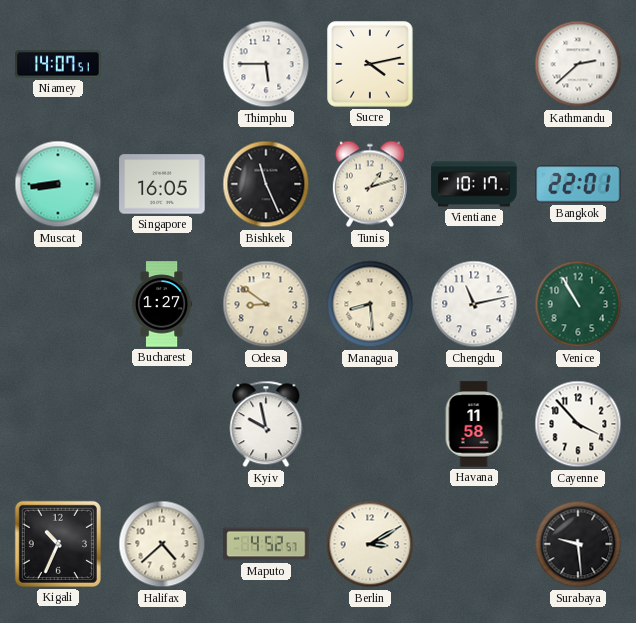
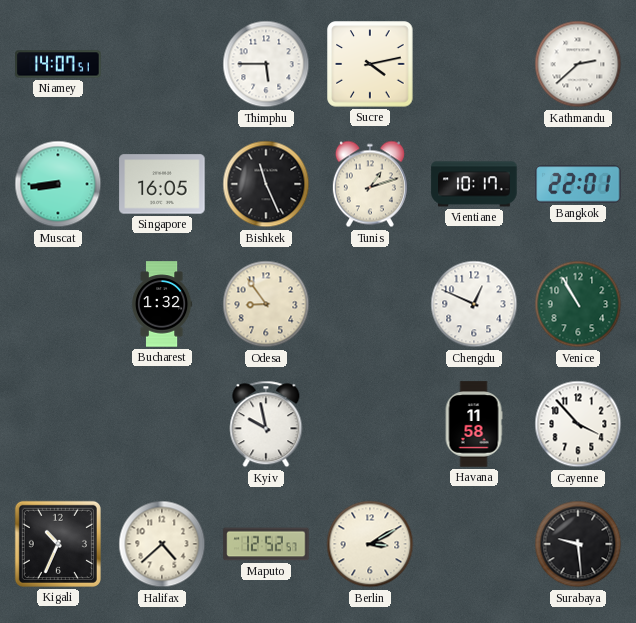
Bucharest: 1:27 -> 1:32 (162, 304)
Odesa: 8:51 -> 8:54 (266, 304)
Managua: 8:29 -> none (370, 304)
Chengdu: 11:13 -> 12:49 (474, 304)
Maputo: 4:52 -> 12:52 (266, 544)
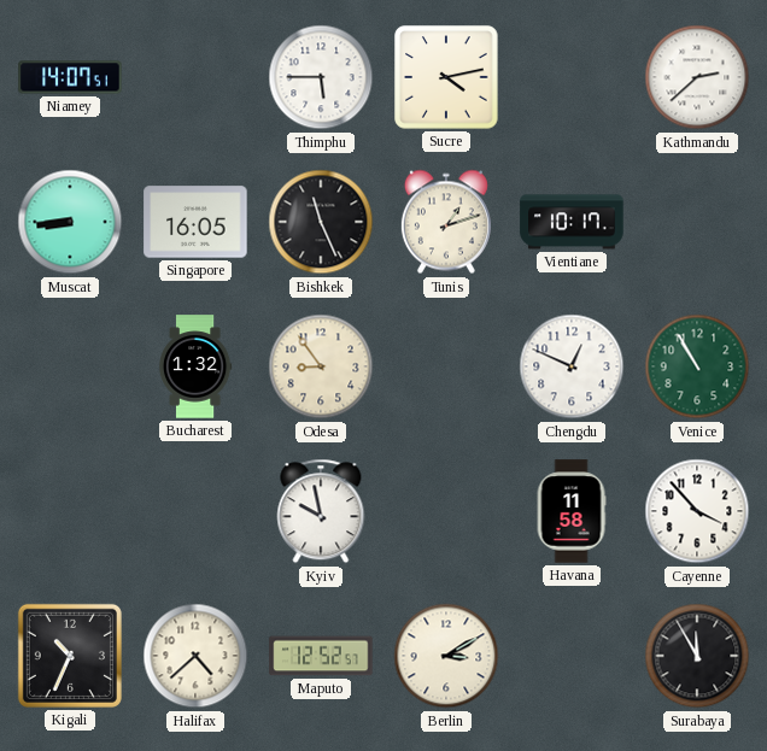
Bangkok: 22:01 -> none (578, 184)
Surabaya: 9:29 -> 11:55 (697, 656)
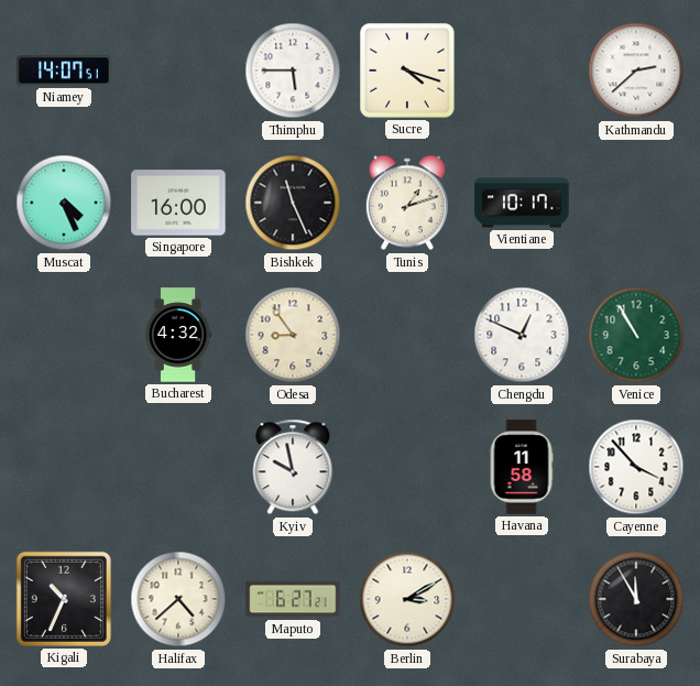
Sucre: 4:13 -> 4:18 (407, 70)
Muscat: 8:44 -> 4:26 (64, 203)
Singapore: 16:05 -> 16:00 (178, 203)
Bucharest: 1:32 -> 4:32 (178, 335)
Maputo: 12:52 -> 6:27 (293, 599)
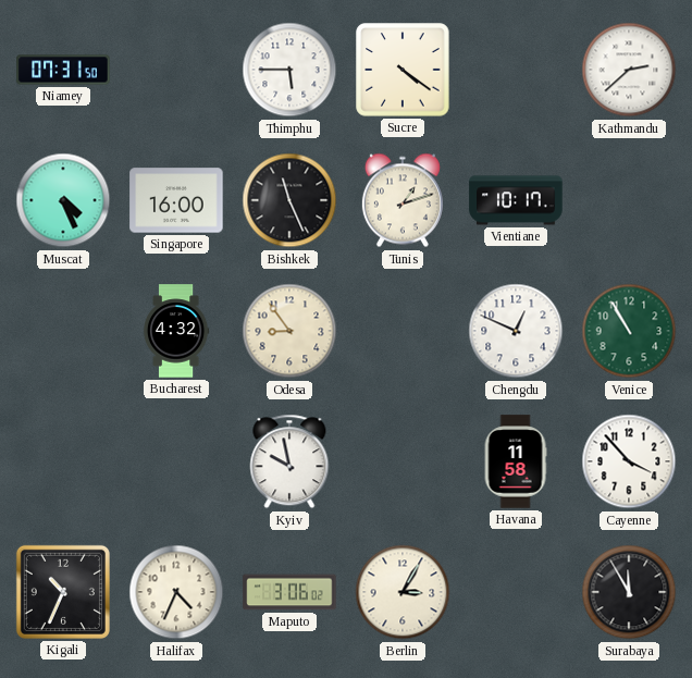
Niamey: 14:07 -> 07:31 (63, 70)
Sucre: 4:18 -> 4:21 (403, 70)
Halifax: 4:38 -> 4:34 (176, 592)
Maputo: 6:27 -> 3:06 (289, 592)
Berlin: 3:10 -> 3:05 (403, 592)
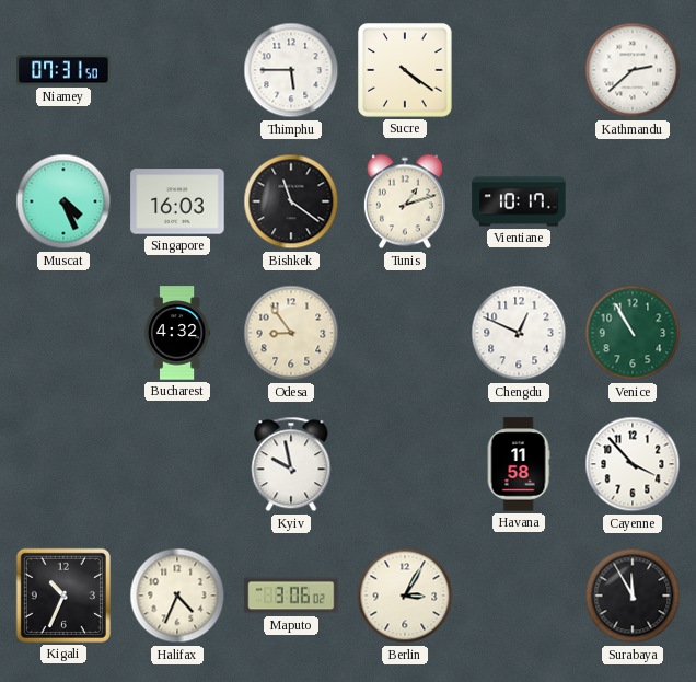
Singapore: 16:00 -> 16:03 (177, 201)
Bishkek: 11:26 -> 11:21 (291, 201)
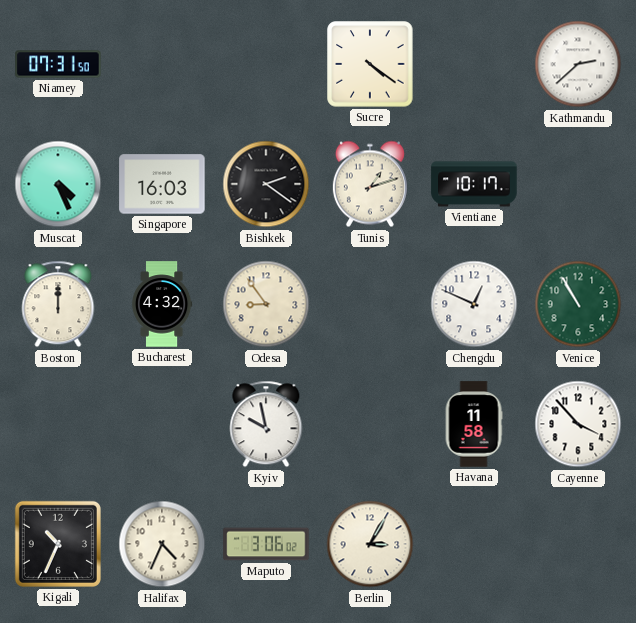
Thimphu: 5:45 -> none (291, 70)
Bishkek: 11:21 -> 2:21 (266, 184)
Boston: none -> 12:00 (58, 304)
Surabaya: 11:55 -> none (633, 596)
